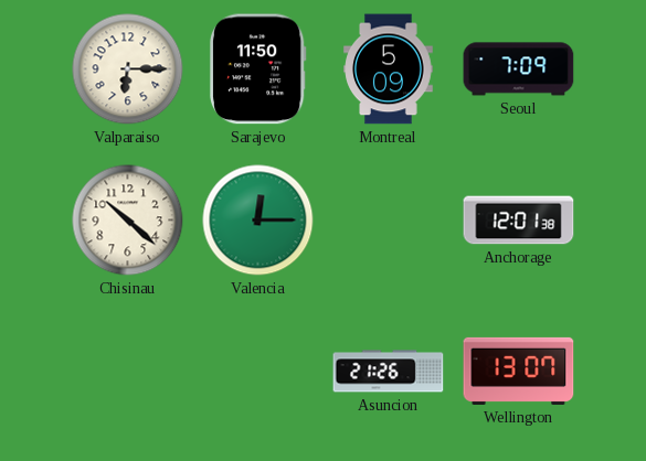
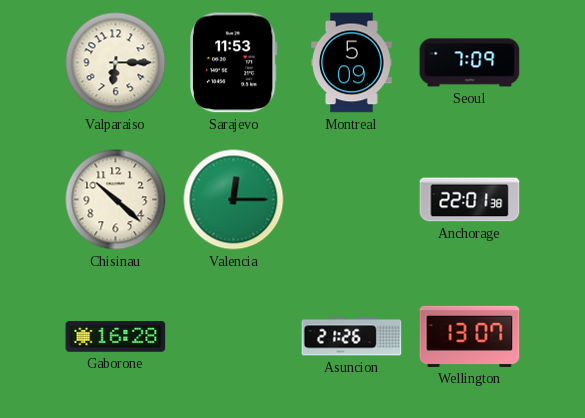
Sarajevo: 11:50 -> 11:53 (233, 63)
Anchorage: 12:01 -> 22:01 (470, 200)
Gaborone: none -> 16:28 (116, 337)
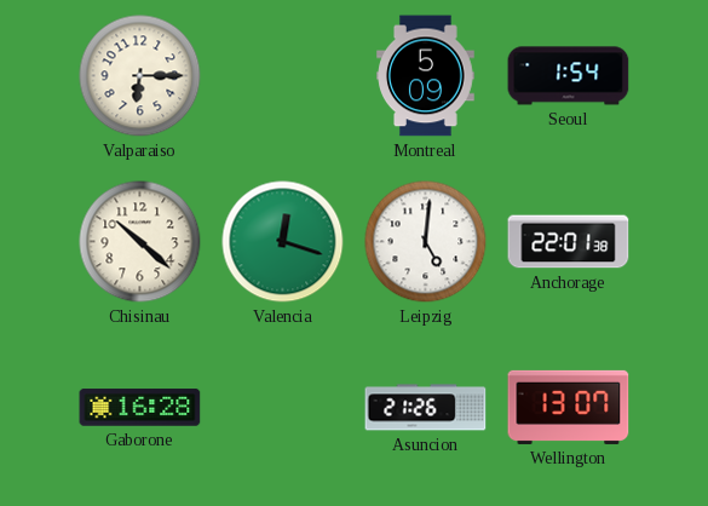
Sarajevo: 11:53 -> none (233, 63)
Seoul: 7:09 -> 1:54 (569, 76)
Valencia: 12:15 -> 12:18 (283, 242)
Leipzig: none -> 5:01 (426, 242)
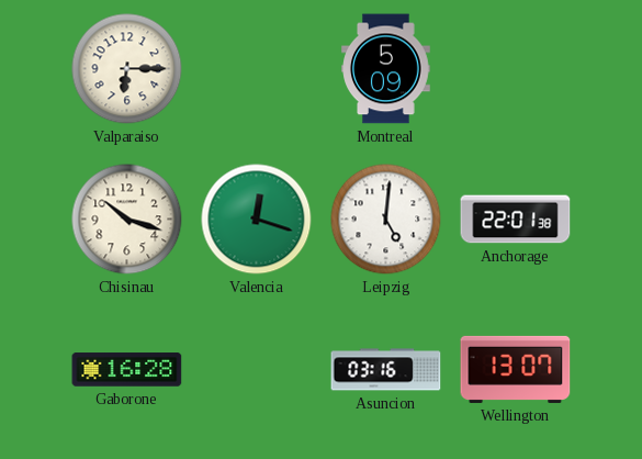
Seoul: 1:54 -> none (569, 76)
Chisinau: 10:22 -> 10:18 (127, 220)
Asuncion: 21:26 -> 03:16 (386, 370)
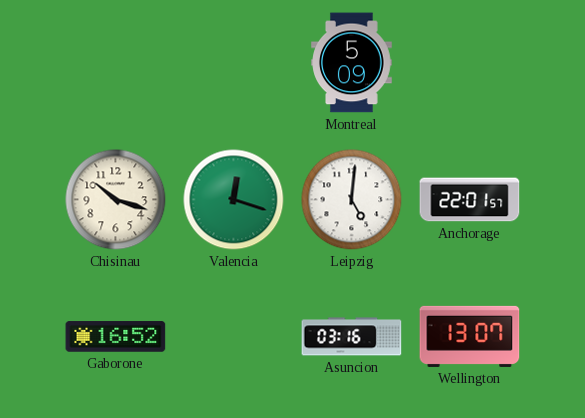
Valparaiso: 6:15 -> none (127, 69)
Anchorage: 22:01:38 -> 22:01:57 (470, 200)
Gaborone: 16:28 -> 16:52 (116, 337)
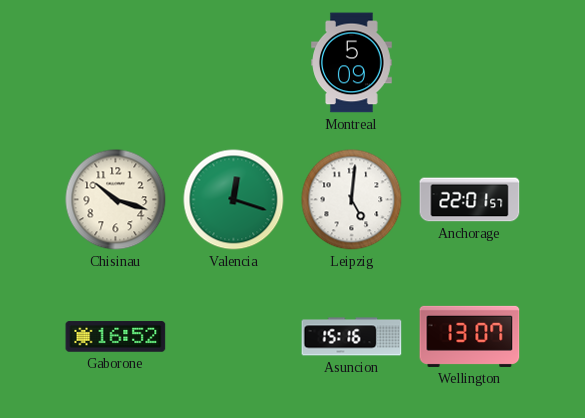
Asuncion: 03:16 -> 15:16 (352, 337)
